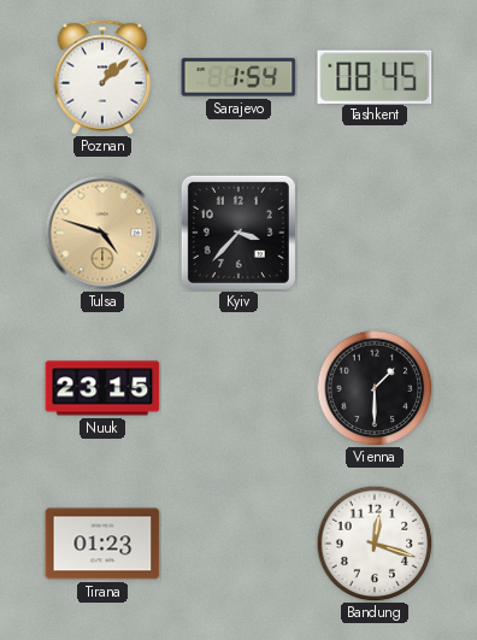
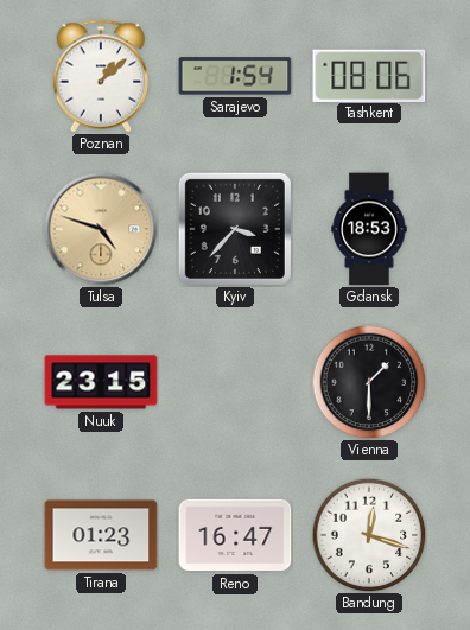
Tashkent: 08:45 -> 08:06 (369, 75)
Gdansk: none -> 18:53 (369, 229)
Reno: none -> 16:47 (235, 535)
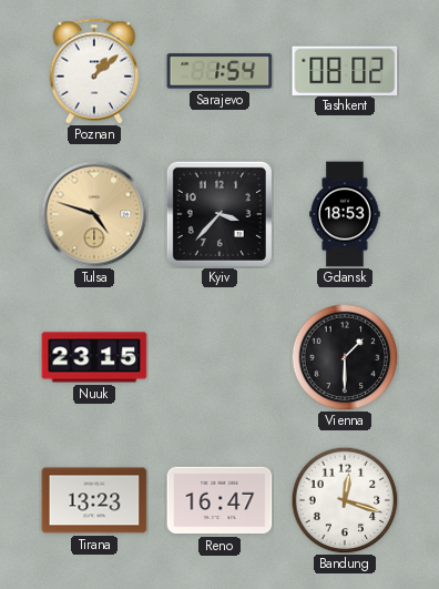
Tashkent: 08:06 -> 08:02 (345, 70)
Tirana: 01:23 -> 13:23 (94, 500)
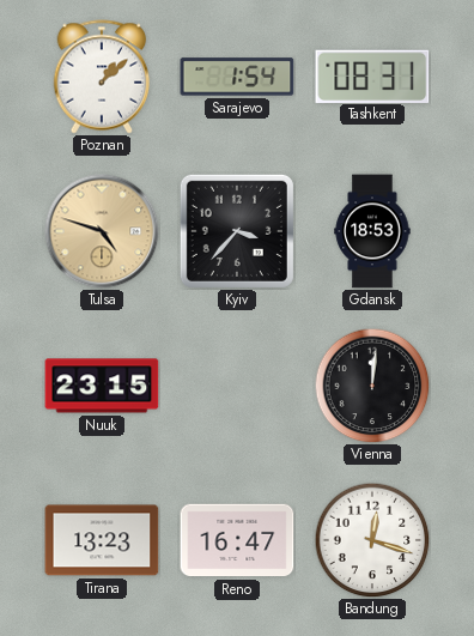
Tashkent: 08:02 -> 08:31 (372, 75)
Vienna: 1:30 -> 12:01 (372, 386)
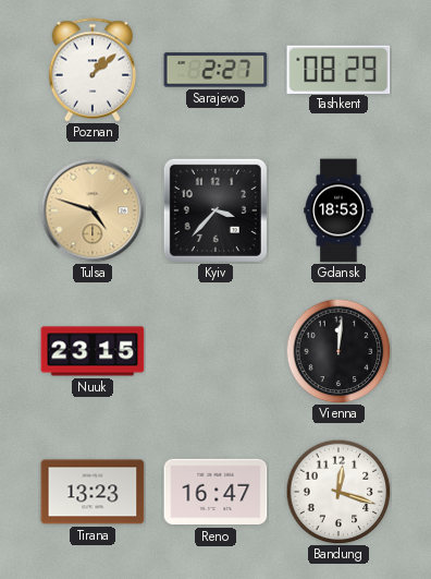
Sarajevo: 1:54 -> 2:27 (215, 70)
Tashkent: 08:31 -> 08:29 (338, 69)
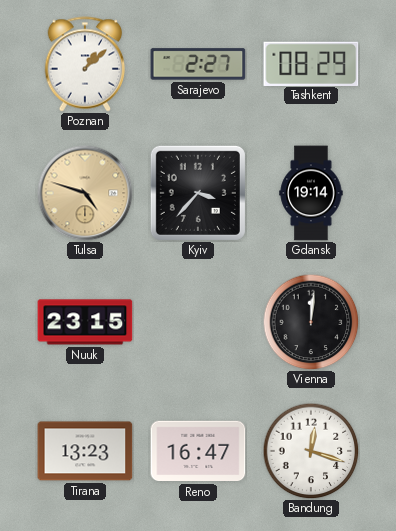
Gdansk: 18:53 -> 19:14 (311, 193)
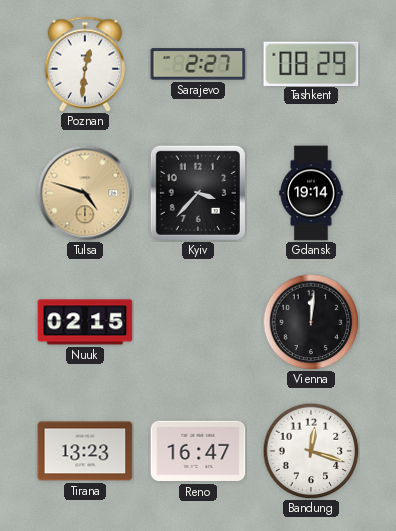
Poznan: 1:08 -> 12:31 (85, 64)
Nuuk: 23:15 -> 02:15 (85, 322)
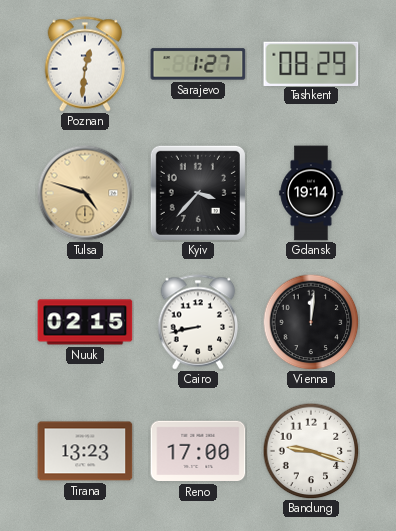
Sarajevo: 2:27 -> 1:27 (198, 64)
Cairo: none -> 8:43 (198, 322)
Reno: 16:47 -> 17:00 (198, 451)
Bandung: 12:18 -> 9:18 (311, 451)
